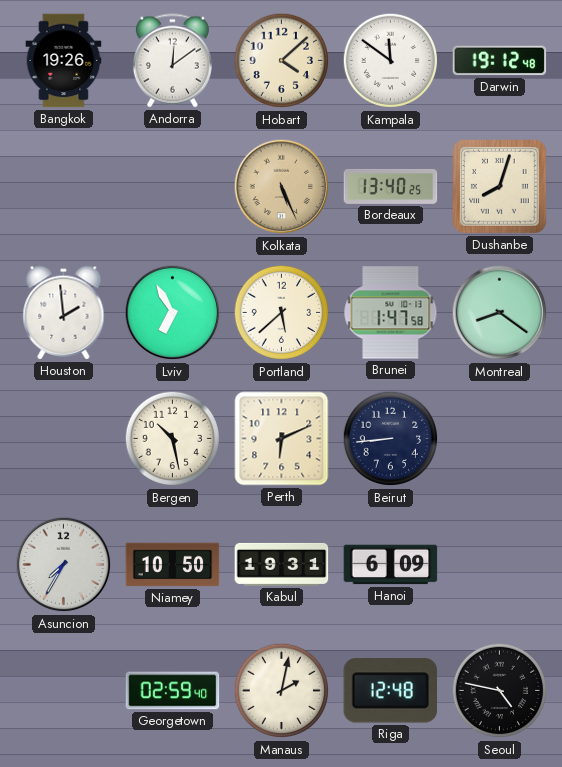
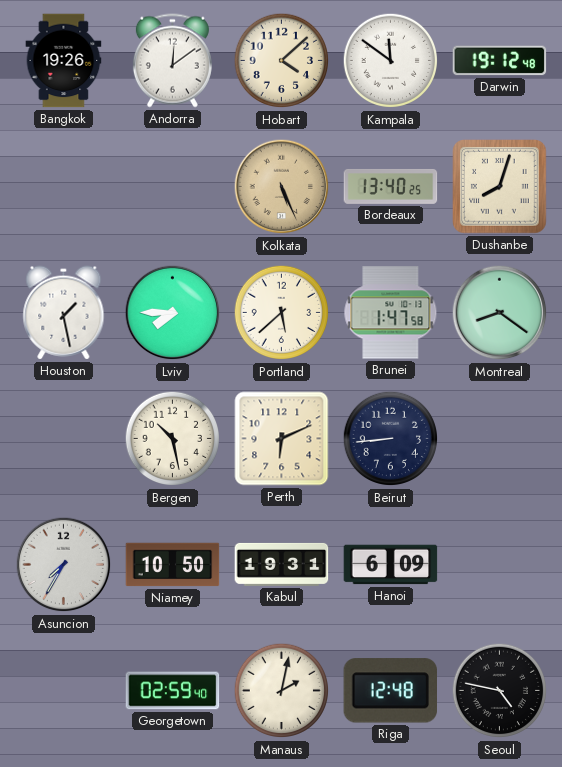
Houston: 1:59 -> 1:28 (64, 313)
Lviv: 6:55 -> 7:45 (173, 313)
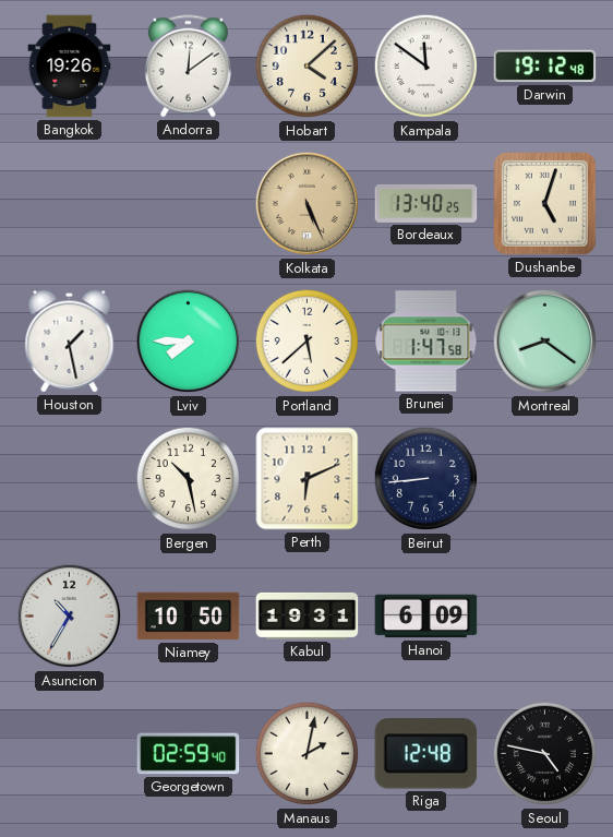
Dushanbe: 8:03 -> 5:03 (545, 204)
Asuncion: 7:35 -> 10:35 (70, 617)
